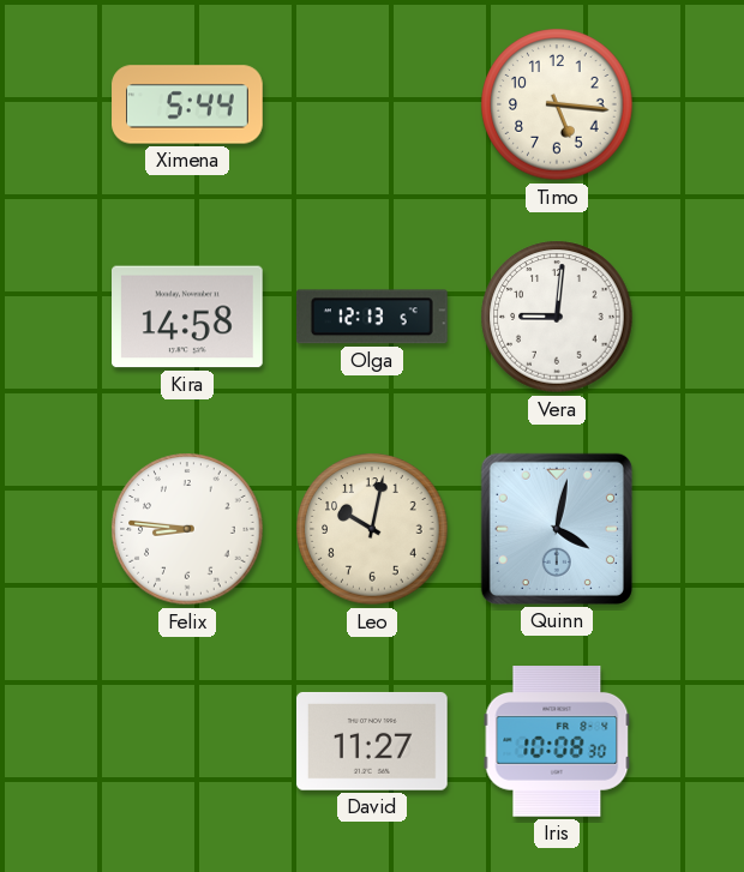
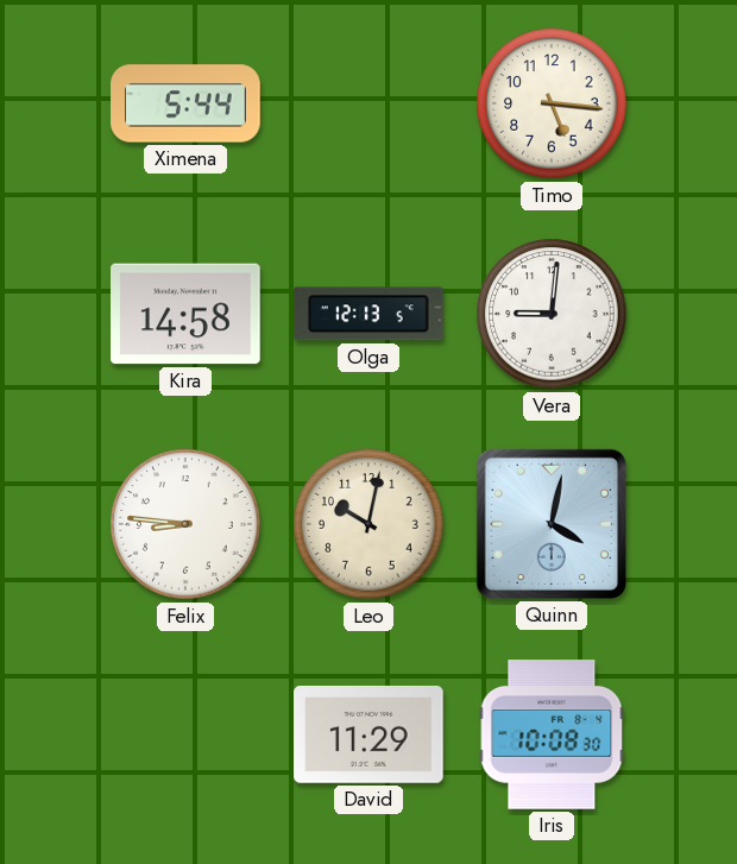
David: 11:27 -> 11:29 (370, 734)
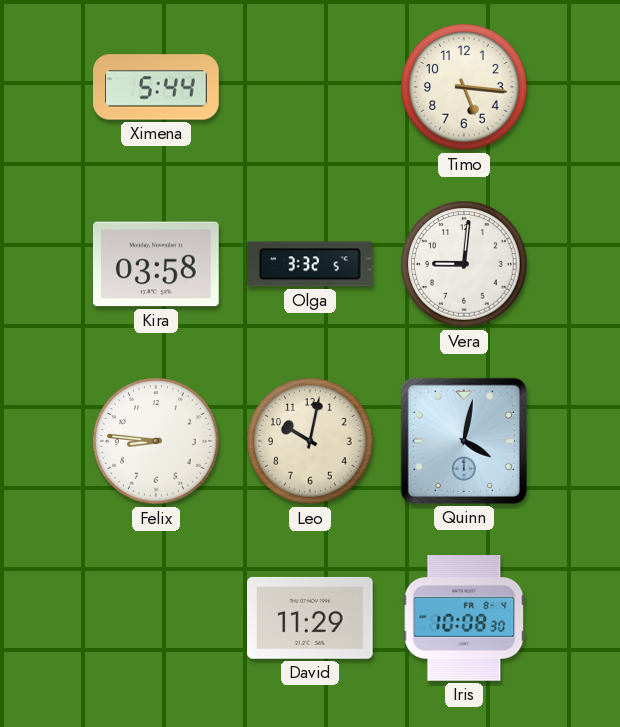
Kira: 14:58 -> 03:58 (157, 264)
Olga: 12:13 -> 3:32 (310, 264)
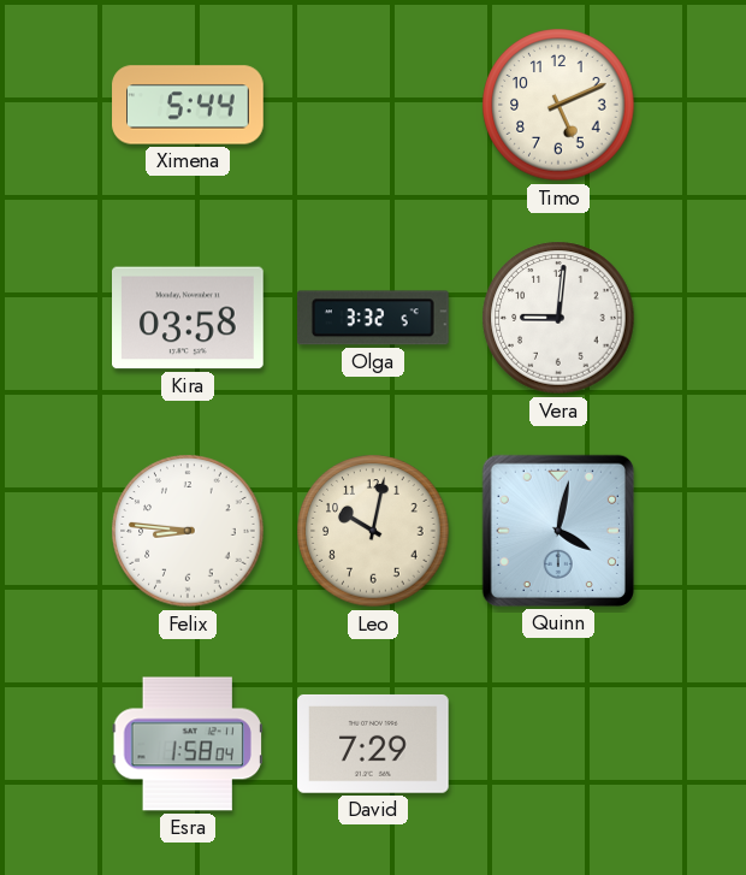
Timo: 5:16 -> 5:11 (558, 105)
Esra: none -> 1:58 (188, 744)
David: 11:29 -> 7:29 (374, 744)
Iris: 10:08 -> none (464, 619)
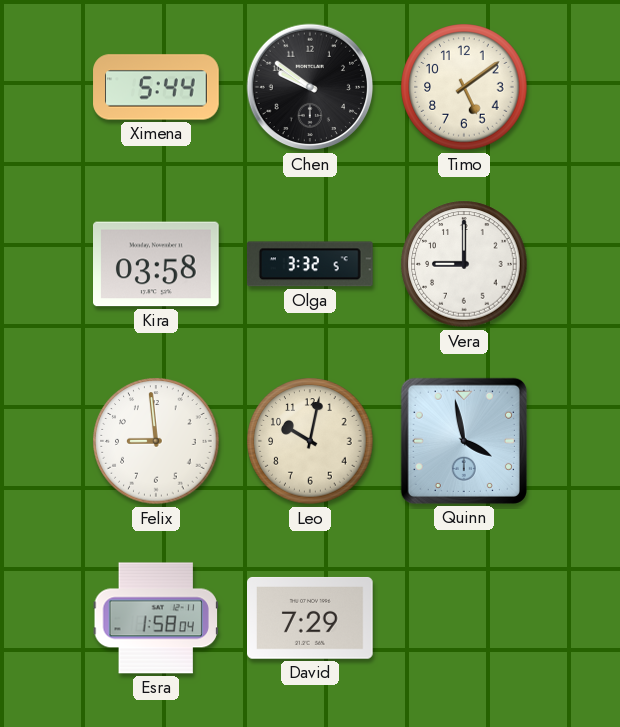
Chen: none -> 9:51 (310, 87)
Timo: 5:11 -> 5:09 (464, 87)
Vera: 9:01 -> 9:00 (464, 264)
Felix: 8:46 -> 8:59 (156, 441)
Quinn: 4:02 -> 3:58 (464, 441)
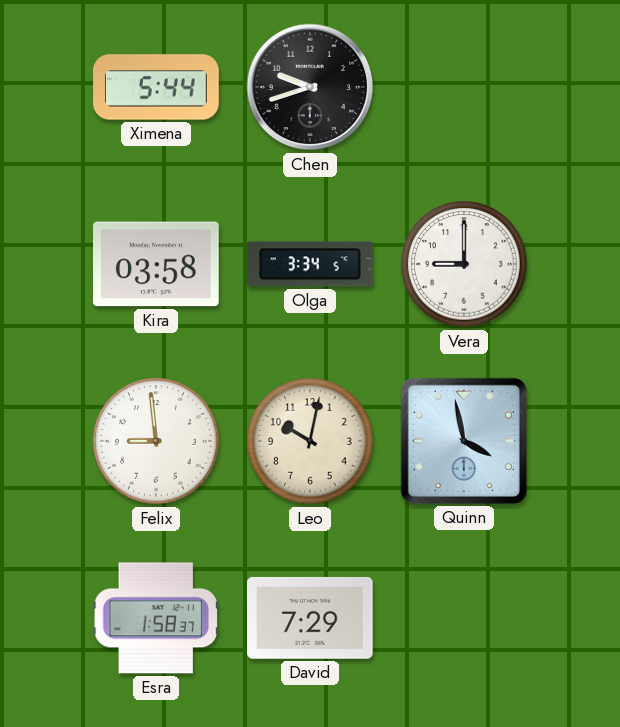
Chen: 9:51 -> 9:42 (310, 87)
Timo: 5:09 -> none (464, 87)
Olga: 3:32 -> 3:34 (310, 264)
Esra: 1:58:04 -> 1:58:37 (156, 618)
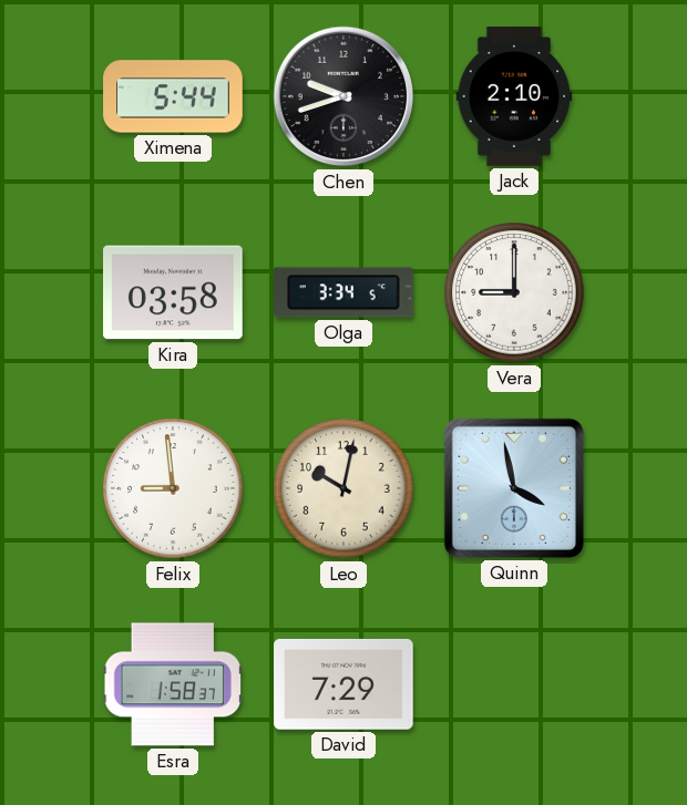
Jack: none -> 2:10 (514, 96)
